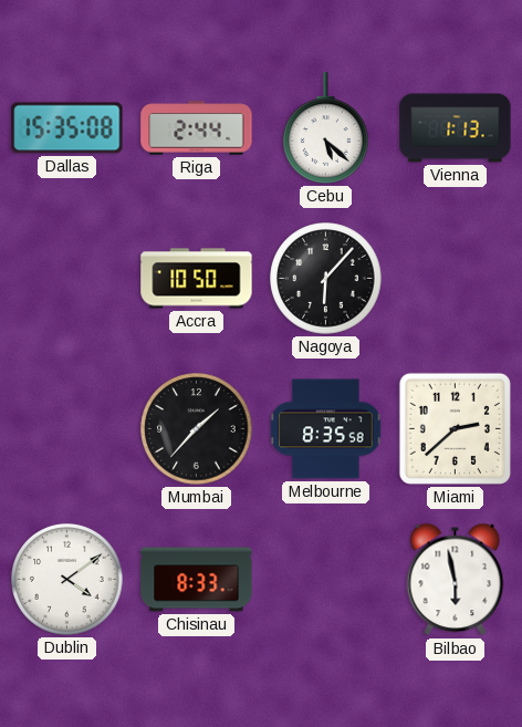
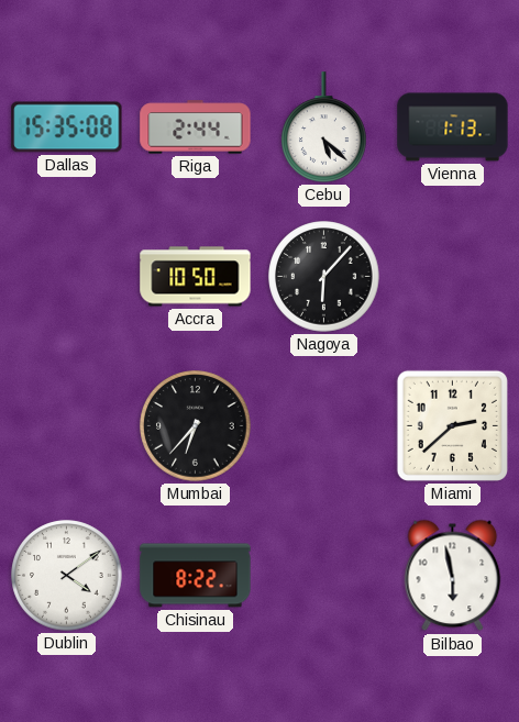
Mumbai: 1:37 -> 6:37 (196, 426)
Melbourne: 8:35 -> none (326, 429)
Chisinau: 8:33 -> 8:22 (196, 576)
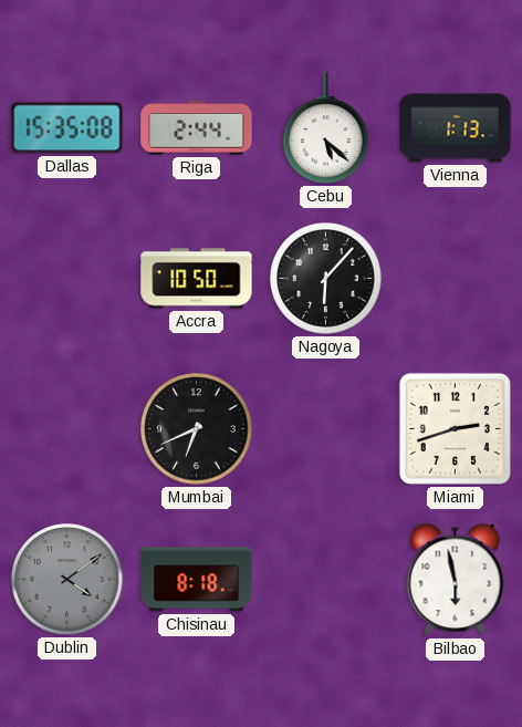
Mumbai: 6:37 -> 6:41 (197, 429)
Miami: 2:38 -> 2:42 (455, 428)
Dublin dial: white -> grey (67, 580)
Chisinau: 8:22 -> 8:18 (197, 580)
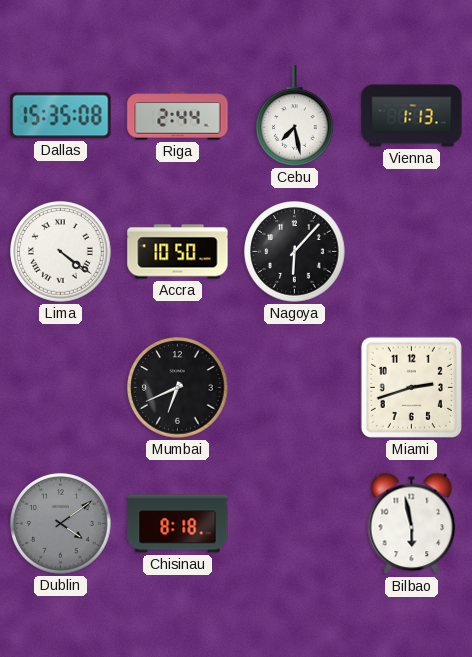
Cebu: 5:22 -> 7:28 (295, 116)
Lima: none -> 4:21 (61, 252)
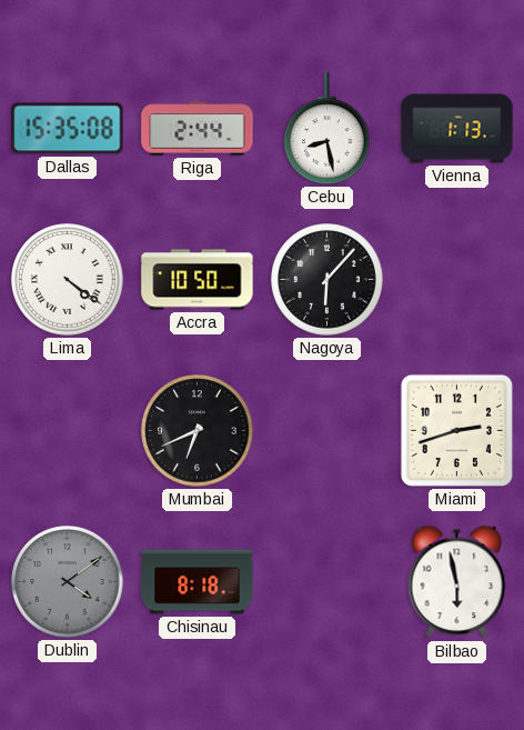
Cebu: 7:28 -> 8:28 (327, 129)
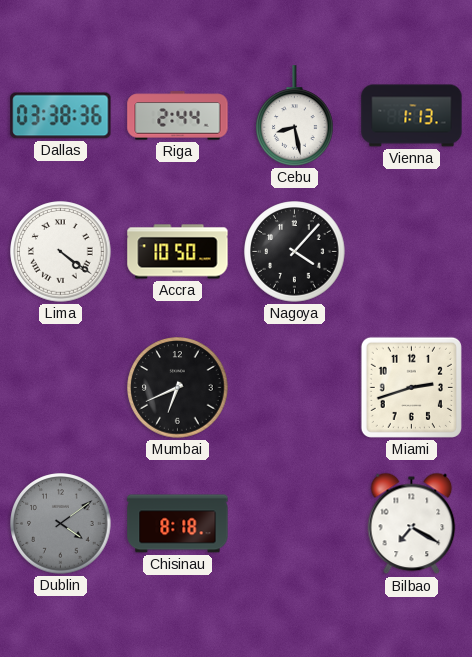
Dallas: 15:35 -> 03:38 (61, 116)
Nagoya: 6:07 -> 4:07 (295, 252)
Bilbao: 5:58 -> 7:20 (412, 524)
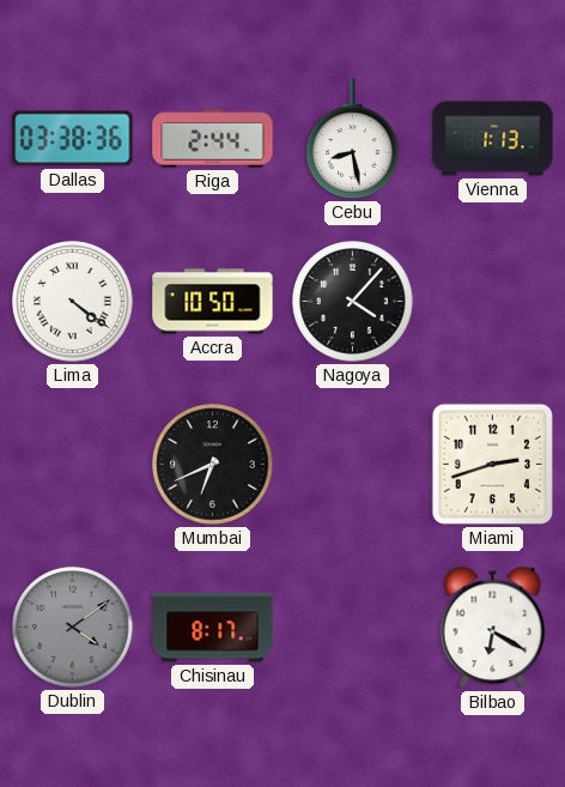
Chisinau: 8:18 -> 8:17 (213, 628)
Bilbao: 7:20 -> 6:20 (493, 628)
